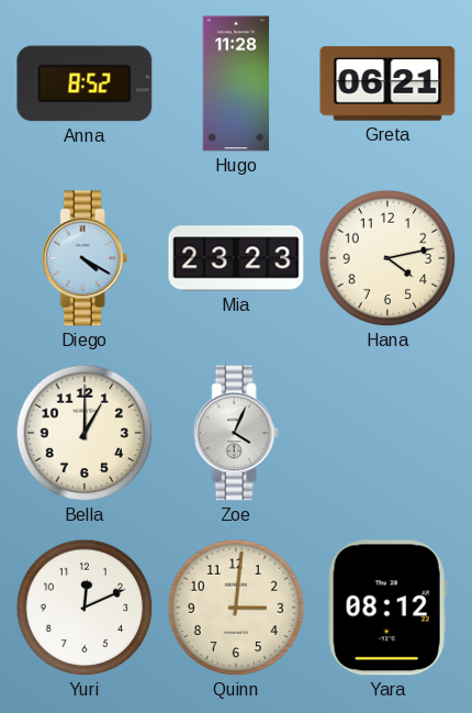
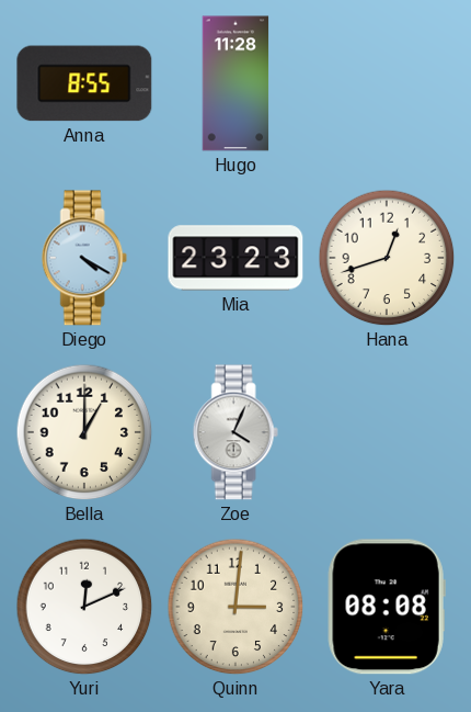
Anna: 8:52 -> 8:55 (84, 83)
Greta: 06:21 -> none (387, 83)
Hana: 4:13 -> 12:42 (387, 258)
Yara: 08:12 -> 08:08 (387, 607)
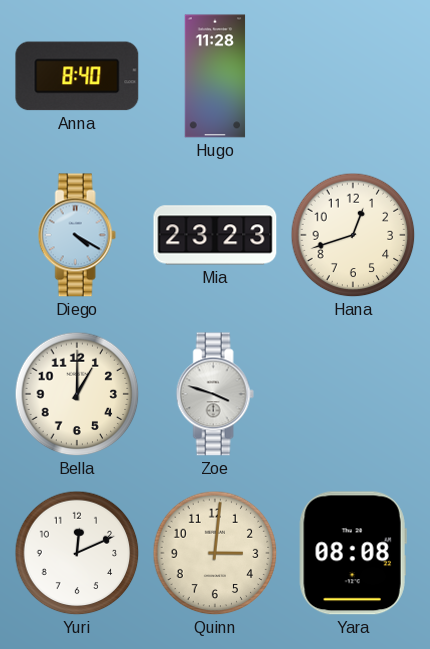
Anna: 8:55 -> 8:40 (77, 76)
Zoe: 4:04 -> 3:48 (215, 394)
